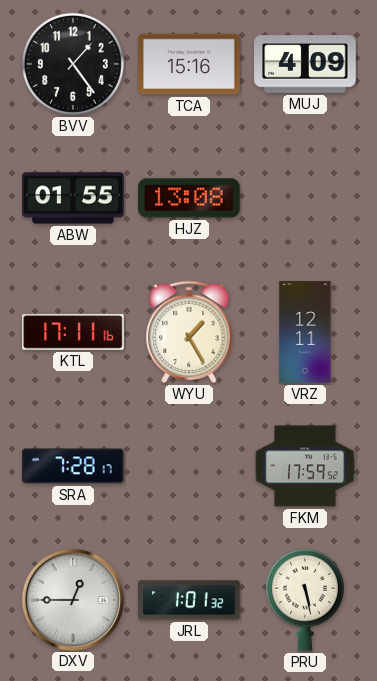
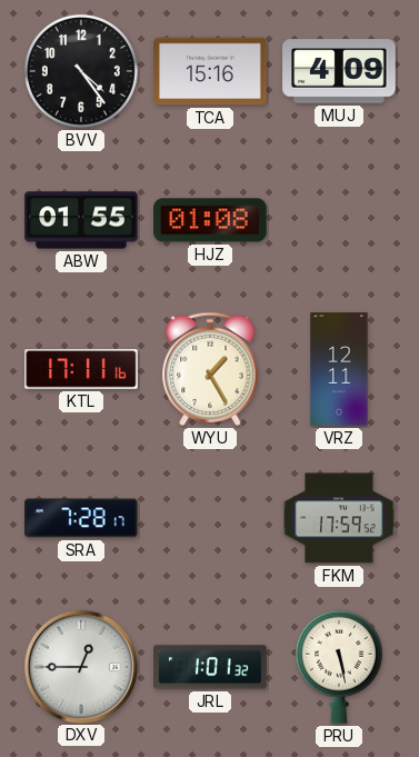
BVV: 1:24 -> 4:24 (81, 71)
HJZ: 13:08 -> 01:08 (210, 220)
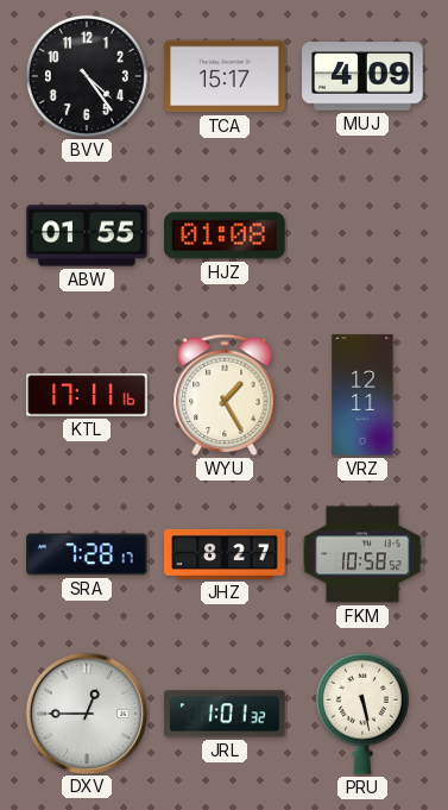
TCA: 15:16 -> 15:17 (225, 76)
JHZ: none -> 8:27 (225, 554)
FKM: 17:59 -> 10:58 (362, 554)
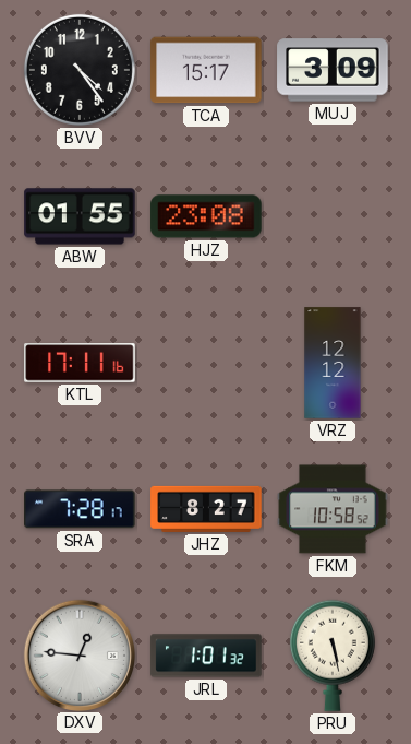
MUJ: 4:09 -> 3:09 (333, 70)
HJZ: 01:08 -> 23:08 (206, 216)
WYU: 1:25 -> none (225, 395)
VRZ: 12:11 -> 12:12 (333, 363)
DXV: 12:45 -> 12:46 (78, 654)
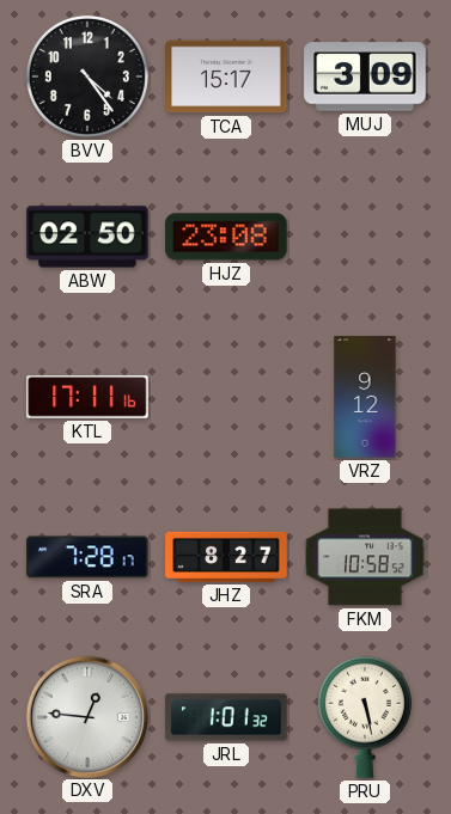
ABW: 01:55 -> 02:50 (87, 237)
VRZ: 12:12 -> 9:12 (365, 397)
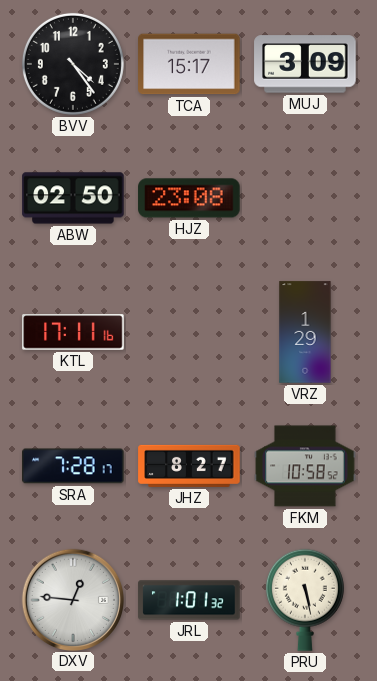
VRZ: 9:12 -> 1:29 (305, 332)
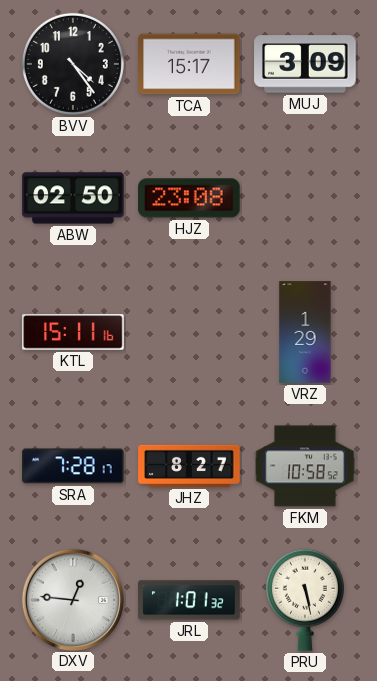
KTL: 17:11 -> 15:11 (73, 332)
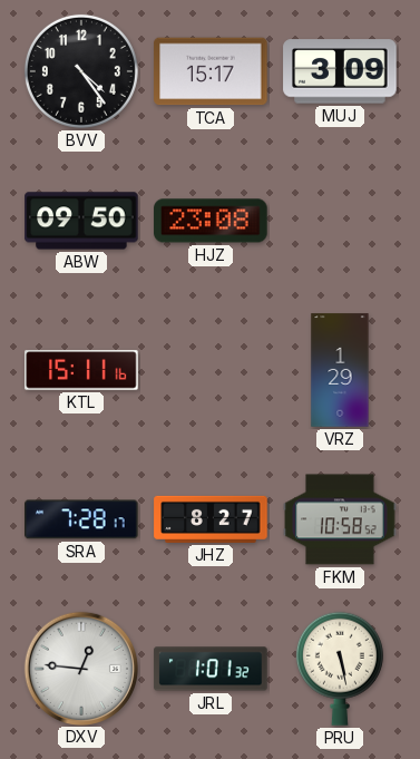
ABW: 02:50 -> 09:50 (81, 221)
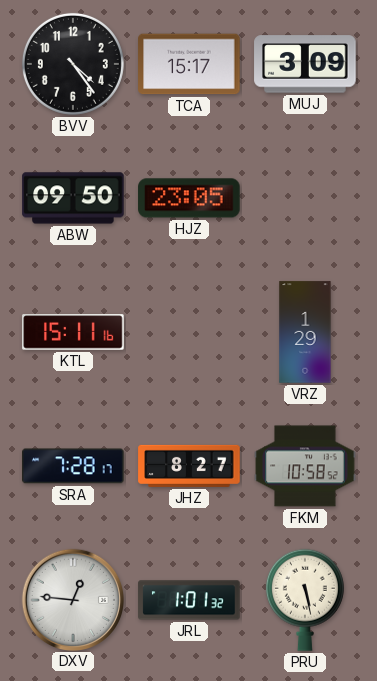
HJZ: 23:08 -> 23:05 (189, 198)
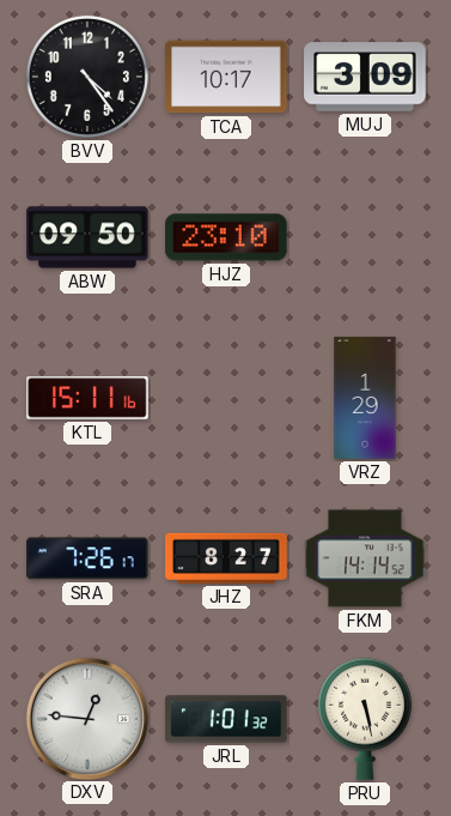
TCA: 15:17 -> 10:17 (226, 77)
HJZ: 23:05 -> 23:10 (226, 237)
SRA: 7:28 -> 7:26 (87, 558)
FKM: 10:58 -> 14:14 (365, 558)
